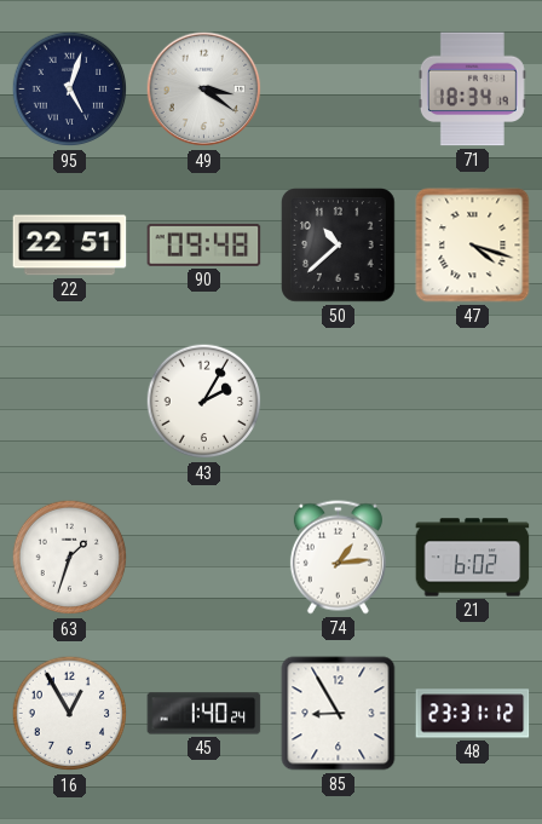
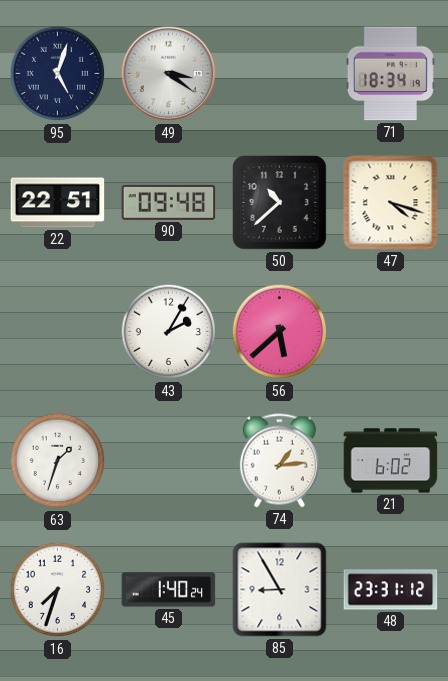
56: none -> 5:38 (280, 332)
16: 12:55 -> 7:33 (58, 590)
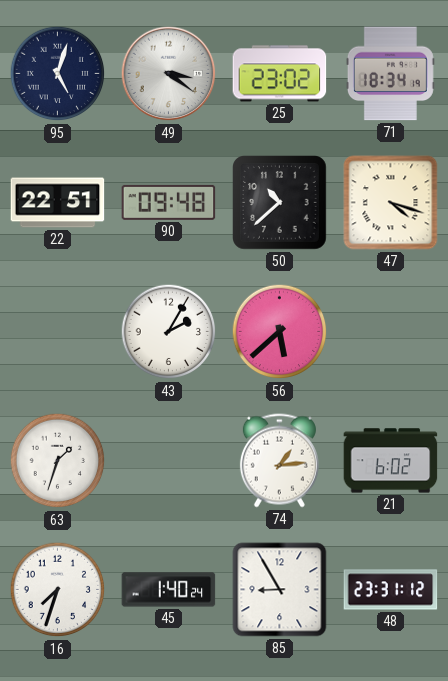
25: none -> 23:02 (280, 74)
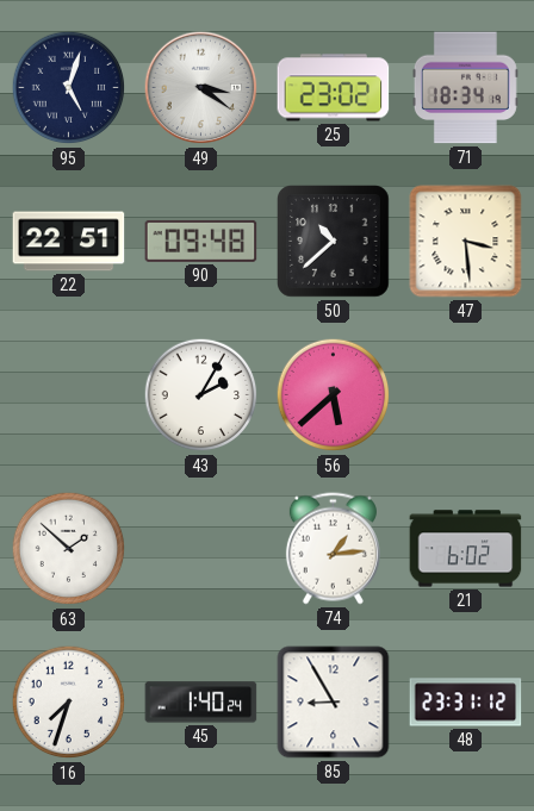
47: 4:18 -> 3:29 (466, 242)
63: 1:33 -> 1:52 (69, 549)
